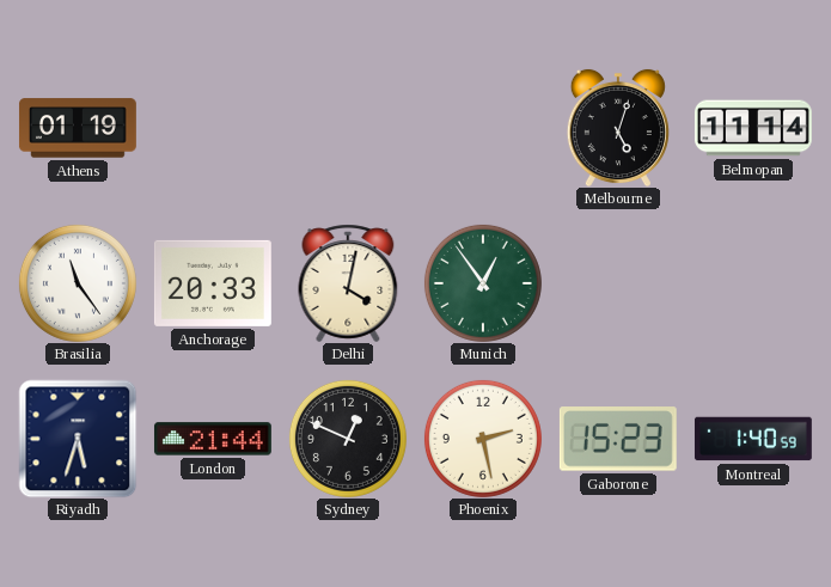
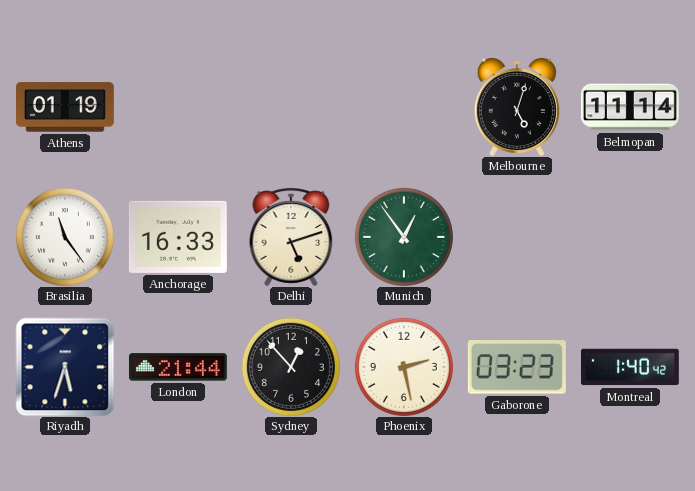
Anchorage: 20:33 -> 16:33 (178, 237)
Delhi: 4:02 -> 5:12 (291, 237)
Sydney: 12:49 -> 12:53 (291, 367)
Gaborone: 15:23 -> 03:23 (517, 367)
Montreal: 1:40:59 -> 1:40:42 (630, 367)
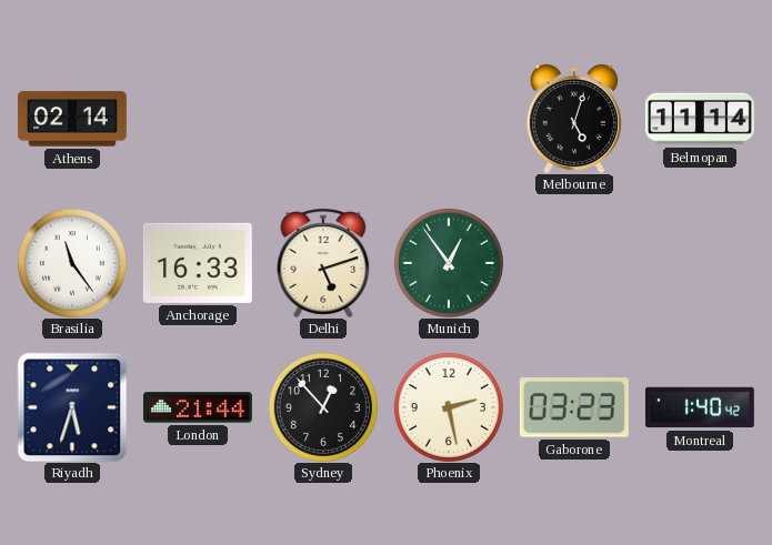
Athens: 01:19 -> 02:14 (72, 119)
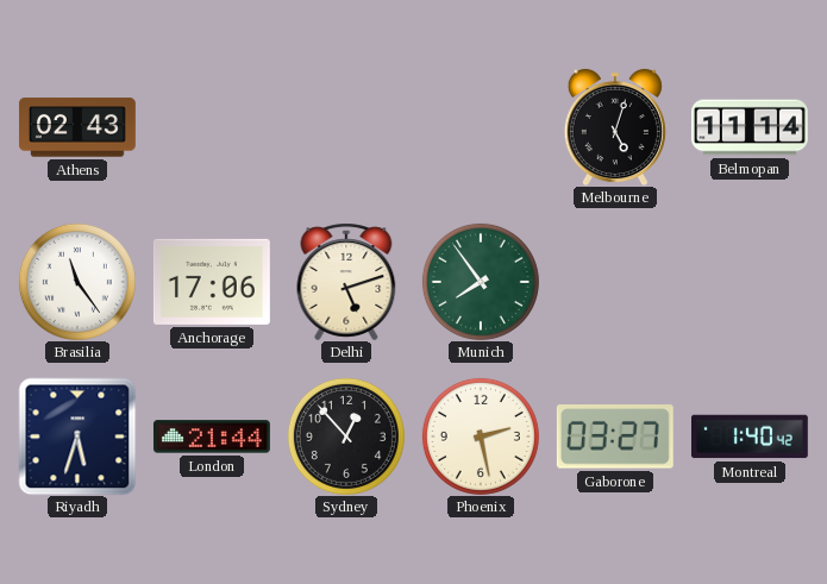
Athens: 02:14 -> 02:43 (77, 127)
Anchorage: 16:33 -> 17:06 (212, 282)
Munich: 12:54 -> 7:54 (481, 282)
Gaborone: 03:23 -> 03:27 (615, 437)
